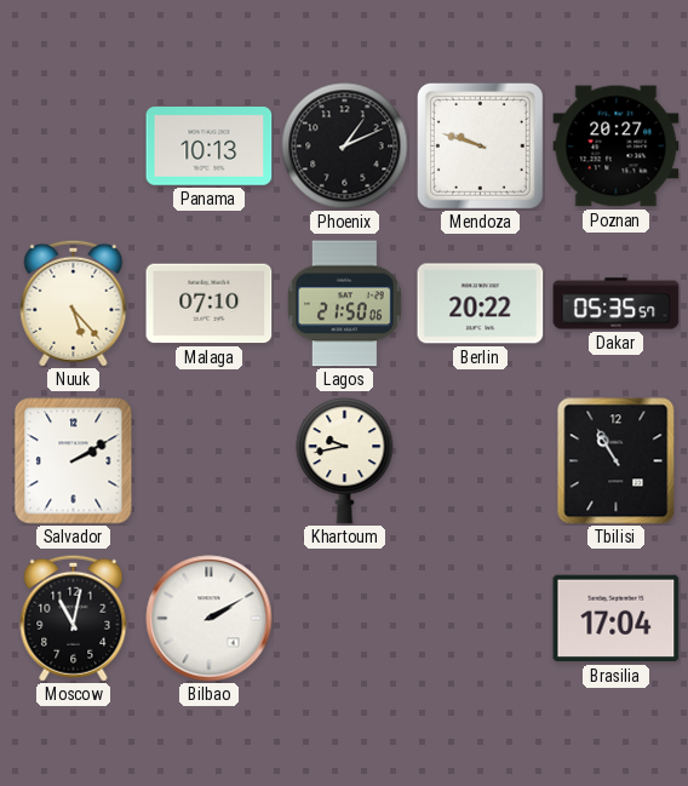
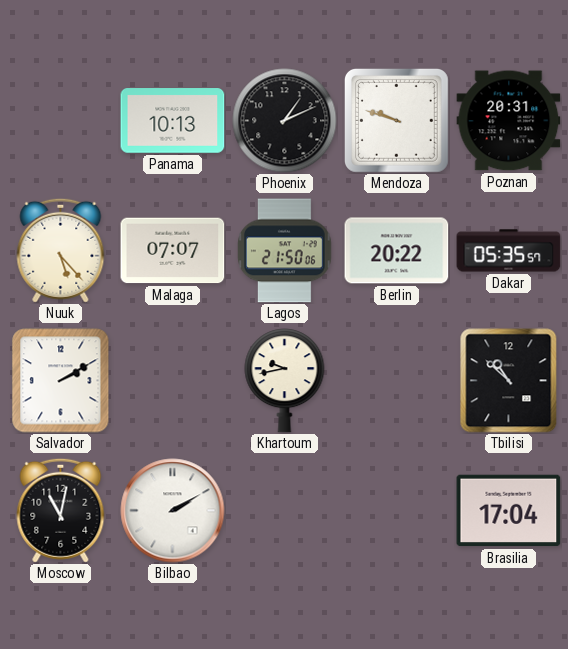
Poznan: 20:27 -> 20:31 (509, 121)
Malaga: 07:10 -> 07:07 (173, 251)
Tbilisi: 10:55 -> 10:52 (509, 381)
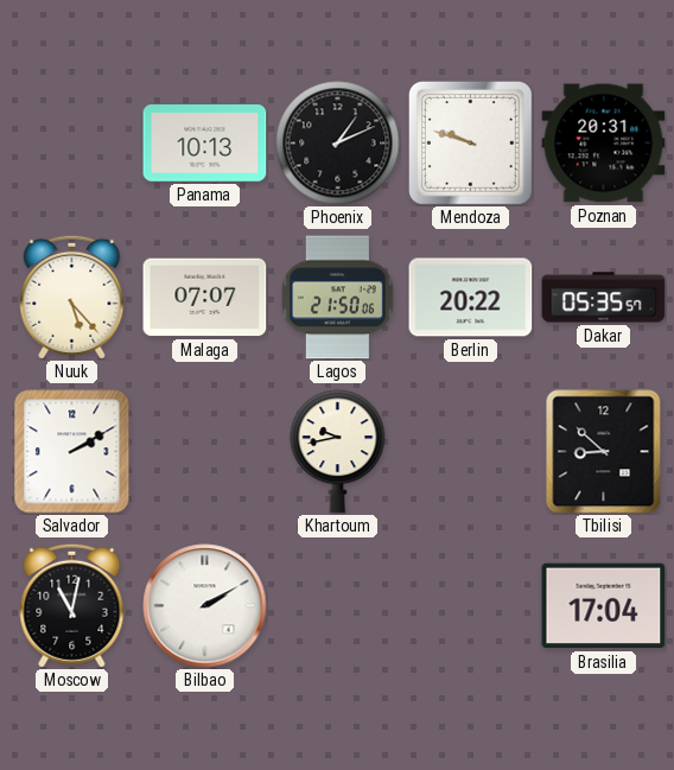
Tbilisi: 10:52 -> 8:52 (604, 452)
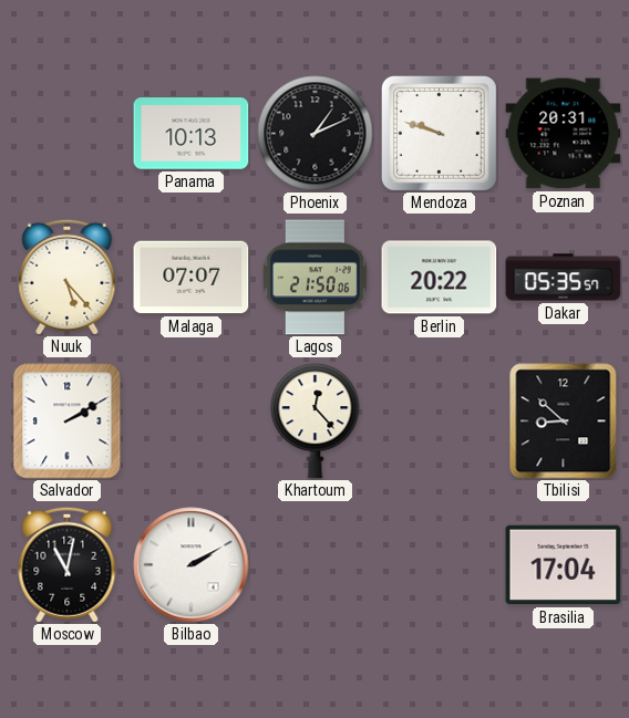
Khartoum: 9:43 -> 12:23 (316, 422)
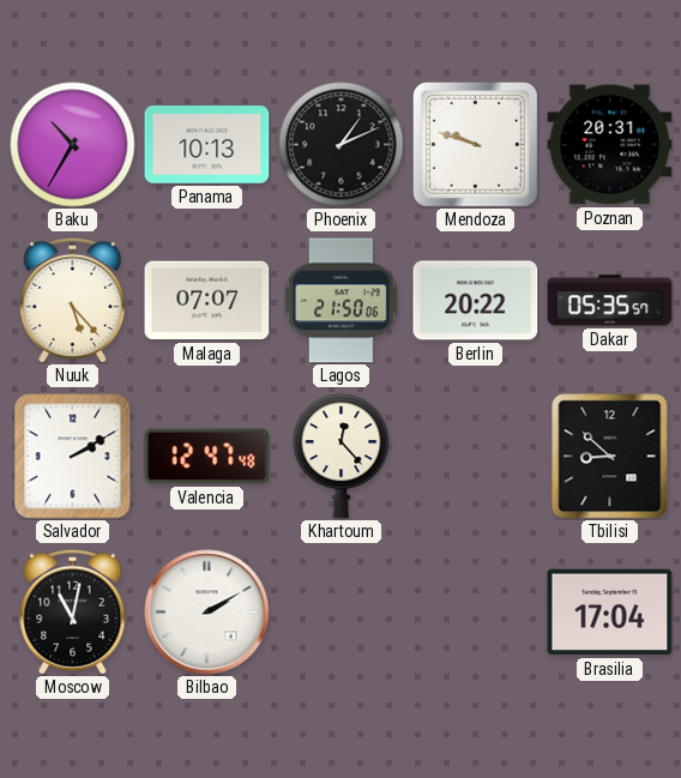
Baku: none -> 10:35 (73, 145)
Valencia: none -> 12:47 (207, 457)
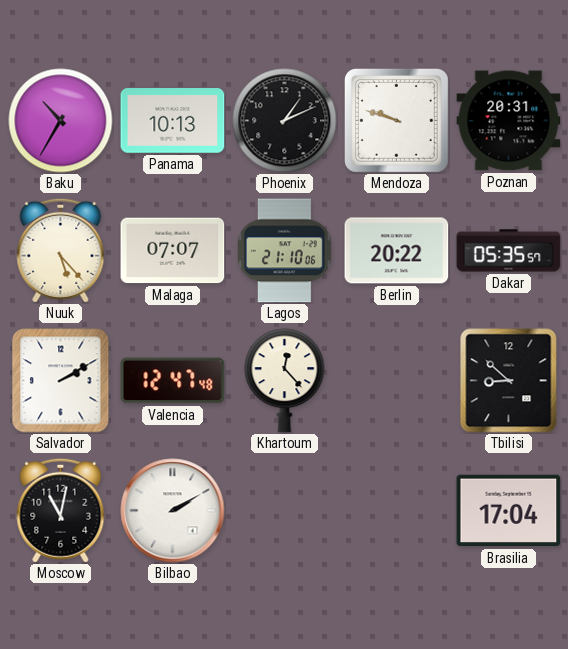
Lagos: 21:50 -> 21:10 (285, 251)
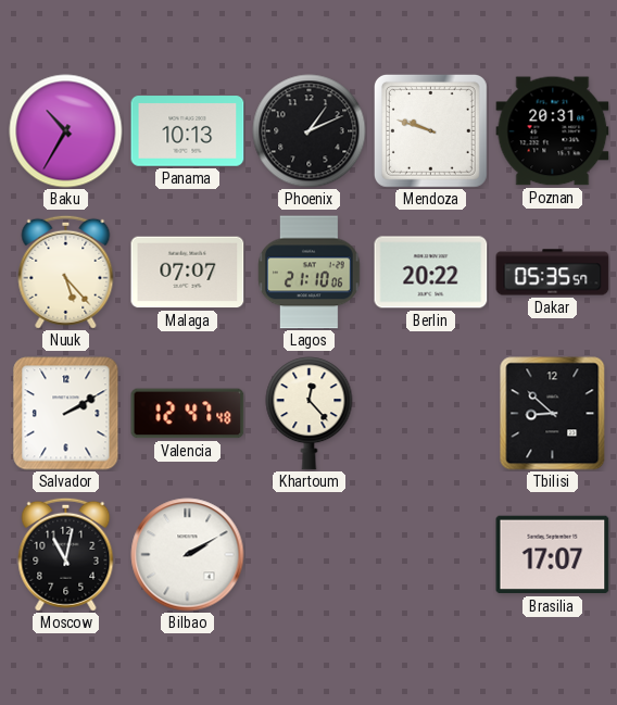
Brasilia: 17:04 -> 17:07 (553, 555)
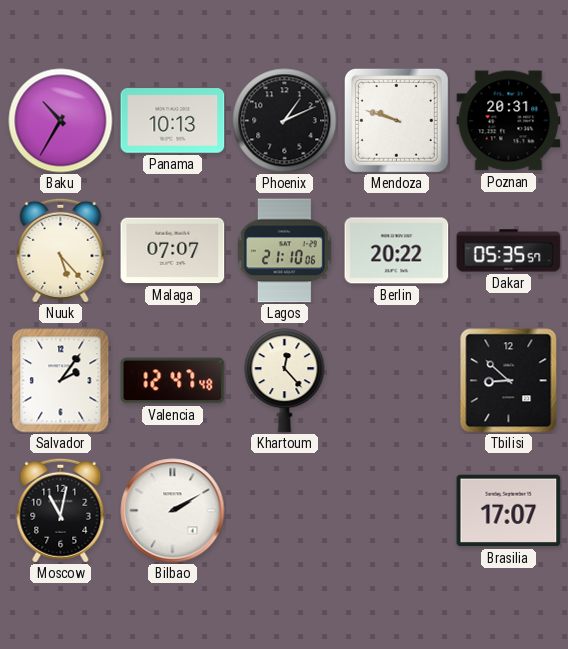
Salvador: 2:10 -> 2:06 (61, 381)
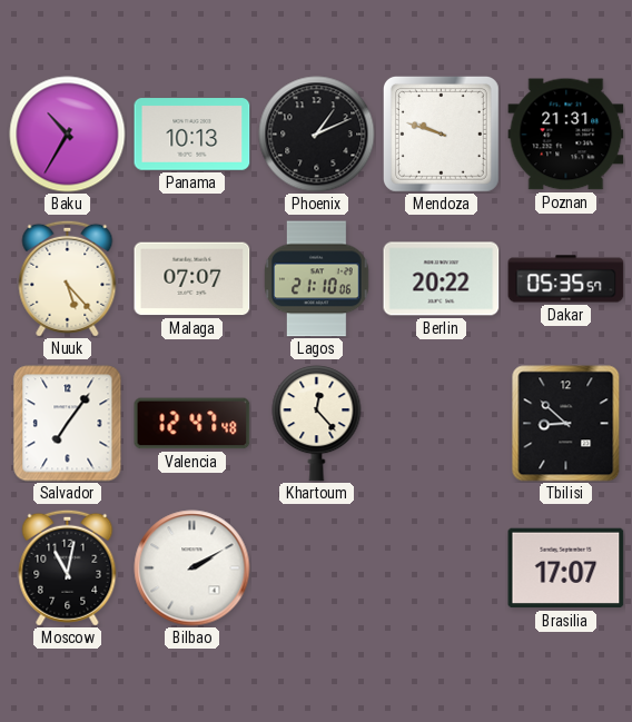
Poznan: 20:31 -> 21:31 (566, 135)
Salvador: 2:06 -> 7:06 (68, 424)
